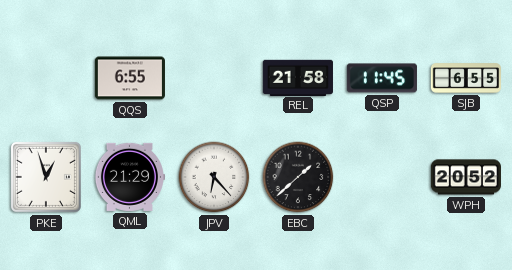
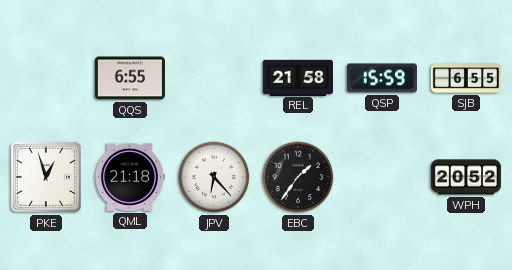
QSP: 11:45 -> 15:59 (382, 78)
QML: 21:29 -> 21:18 (129, 177)
EBC: 1:38 -> 1:36 (298, 177)
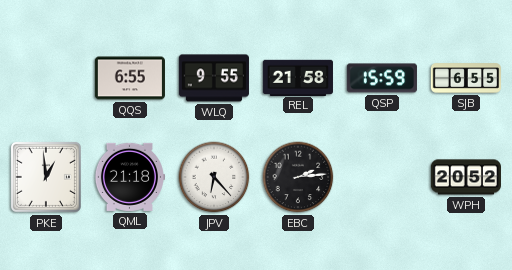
WLQ: none -> 9:55 (214, 78)
PKE: 12:57 -> 12:59 (46, 177)
EBC: 1:36 -> 2:14 (298, 177)
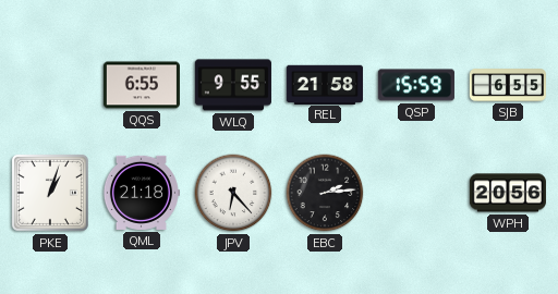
PKE: 12:59 -> 1:03 (50, 193)
WPH: 20:52 -> 20:56 (508, 193)
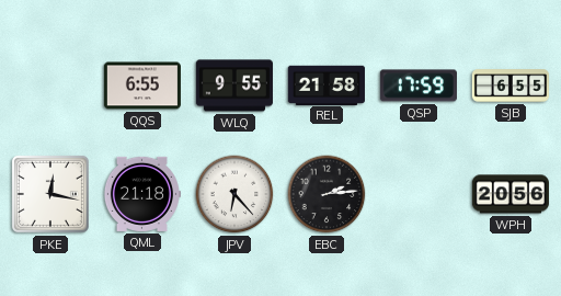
QSP: 15:59 -> 17:59 (419, 86)
PKE: 1:03 -> 12:17 (50, 194)
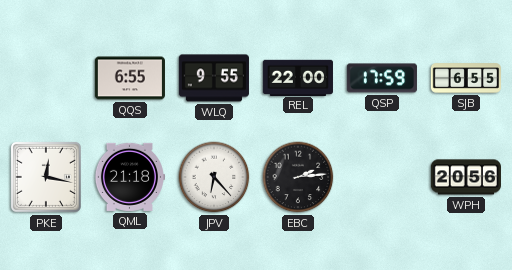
REL: 21:58 -> 22:00 (298, 77)
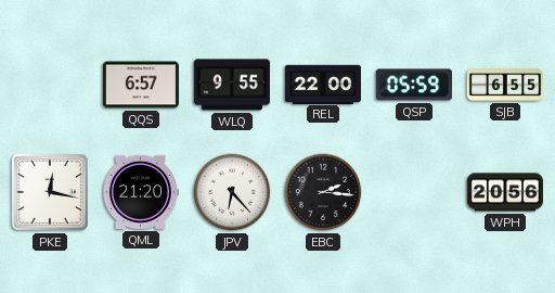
QQS: 6:55 -> 6:57 (141, 85)
QSP: 17:59 -> 05:59 (414, 85)
QML: 21:18 -> 21:20 (140, 192)
EBC: 2:14 -> 2:16 (323, 192)
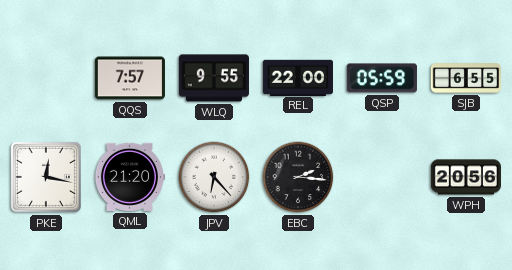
QQS: 6:57 -> 7:57 (130, 78)
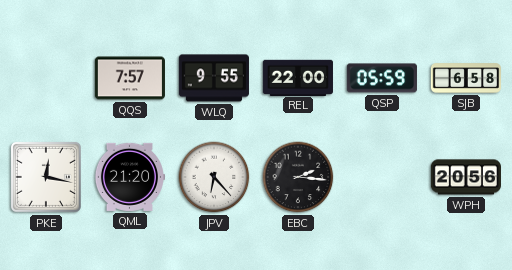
SJB: 6:55 -> 6:58 (465, 78)
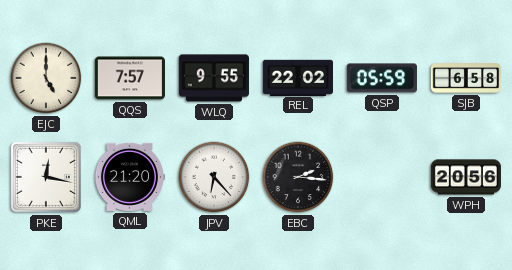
EJC: none -> 5:00 (46, 78)
REL: 22:00 -> 22:02 (298, 77)
